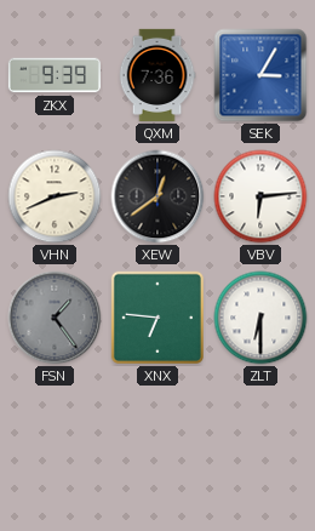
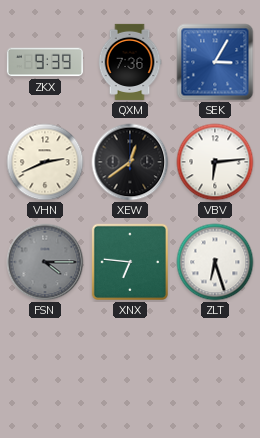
FSN: 1:24 -> 4:15 (45, 262)
ZLT: 6:30 -> 6:27 (215, 262)
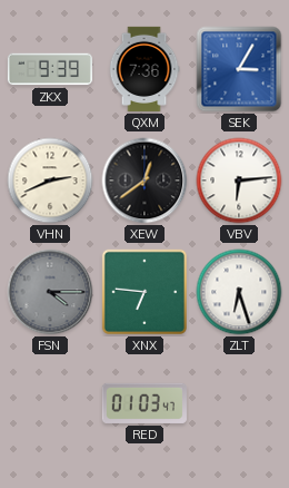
RED: none -> 01:03 (144, 403)
